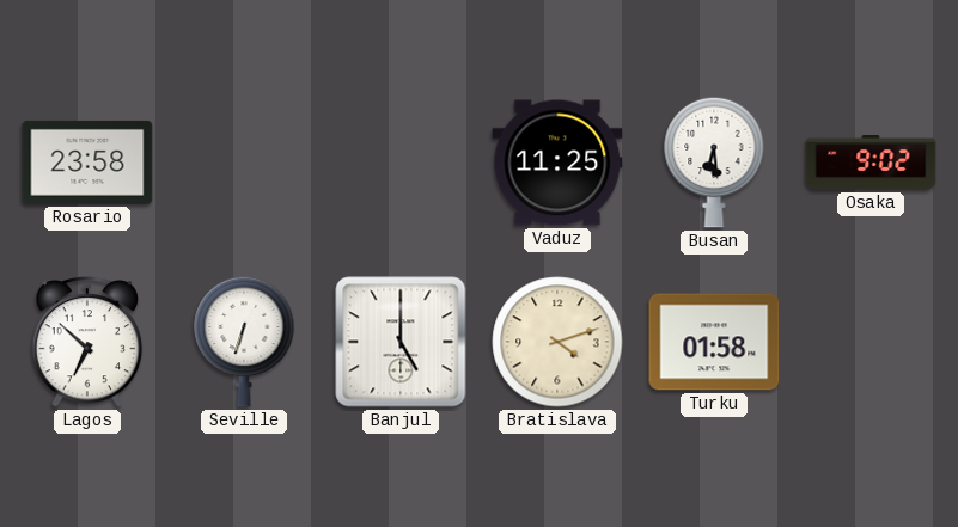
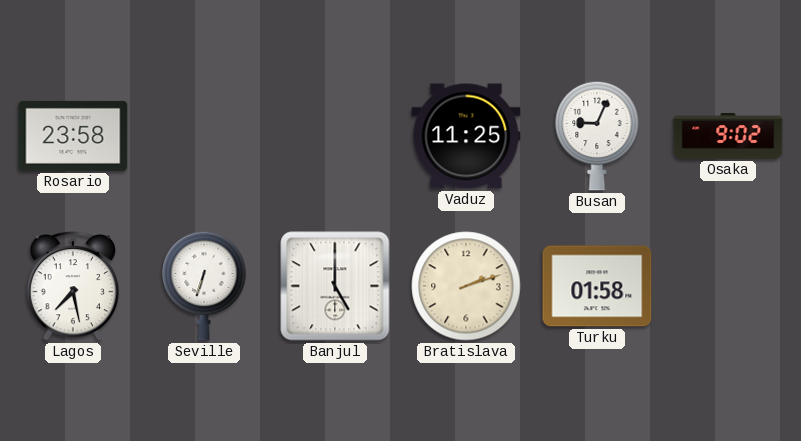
Busan: 6:29 -> 9:04 (597, 136)
Lagos: 6:52 -> 7:28 (73, 286)
Bratislava: 4:12 -> 2:12 (466, 286)
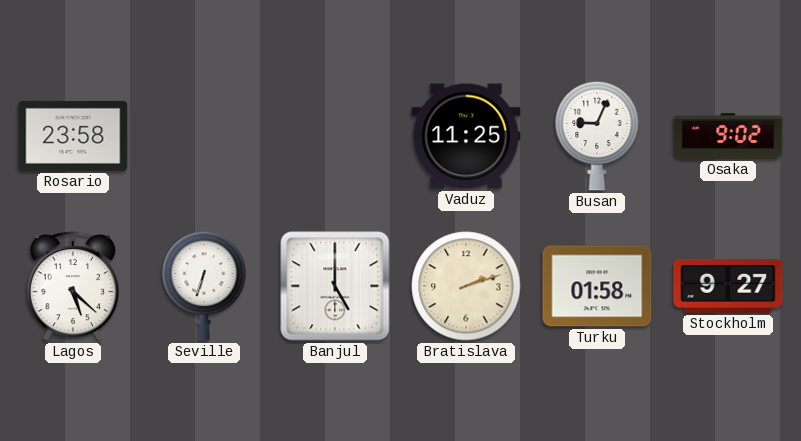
Lagos: 7:28 -> 5:22 (73, 286)
Stockholm: none -> 9:27 (728, 286)
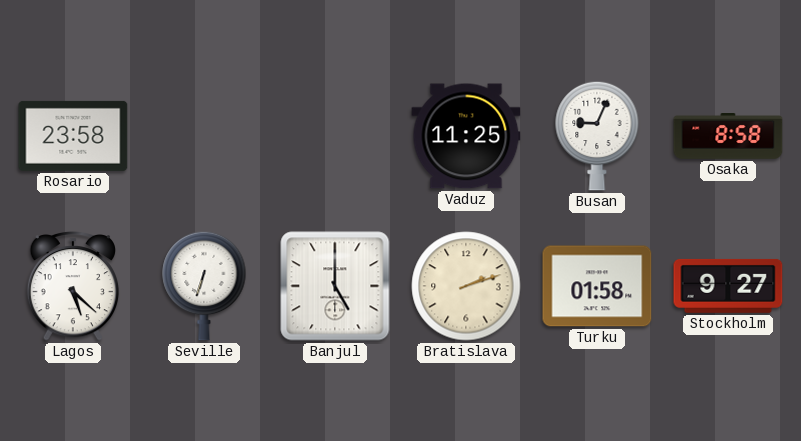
Osaka: 9:02 -> 8:58 (728, 137)
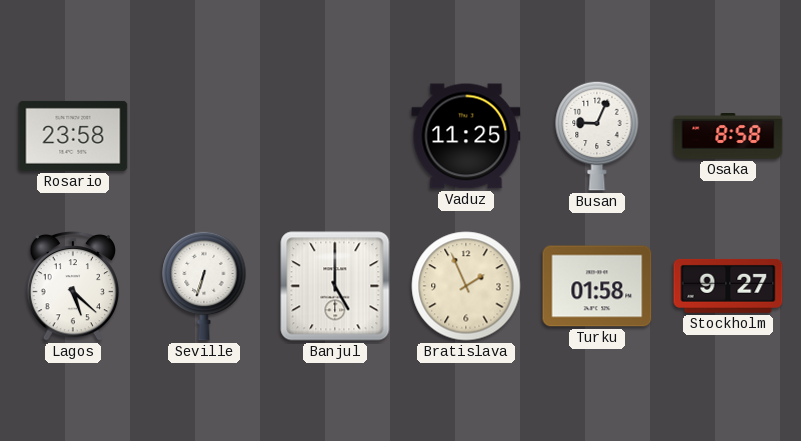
Bratislava: 2:12 -> 1:56 (466, 286)
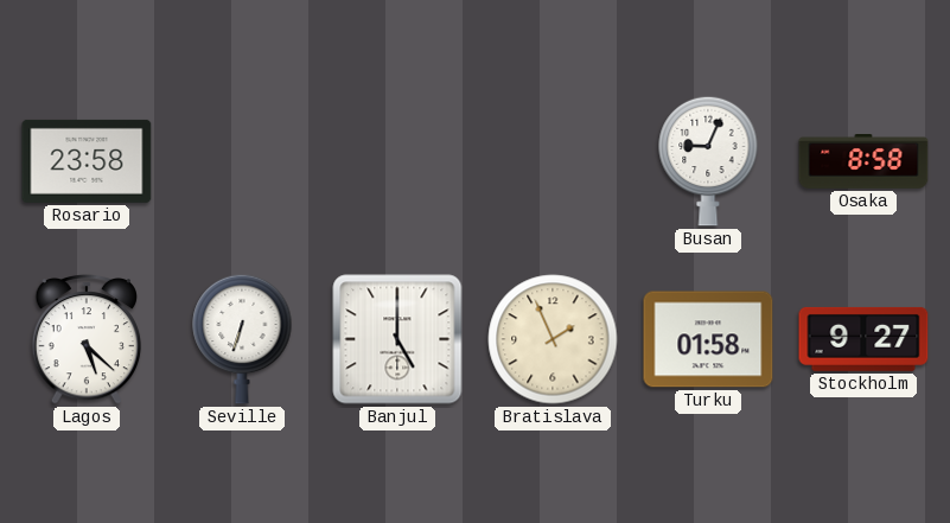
Vaduz: 11:25 -> none (466, 136)
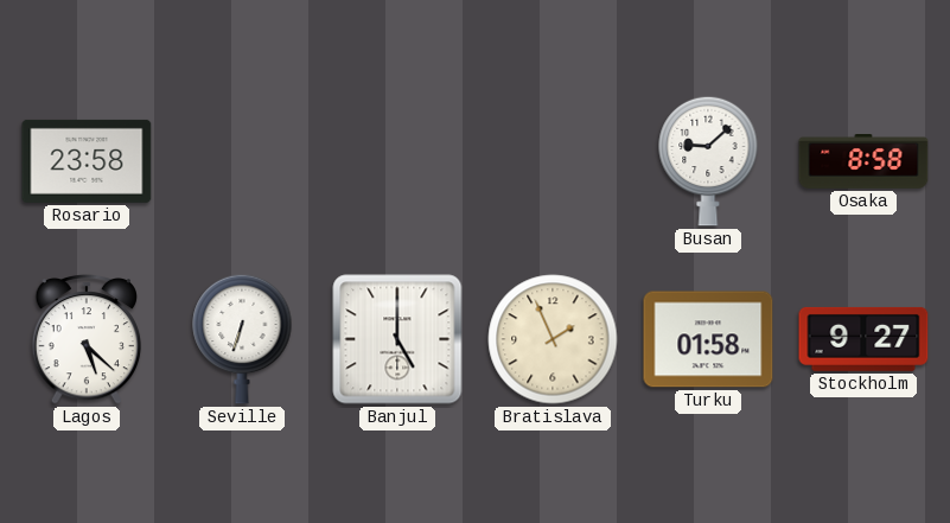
Busan: 9:04 -> 9:08 (708, 161)
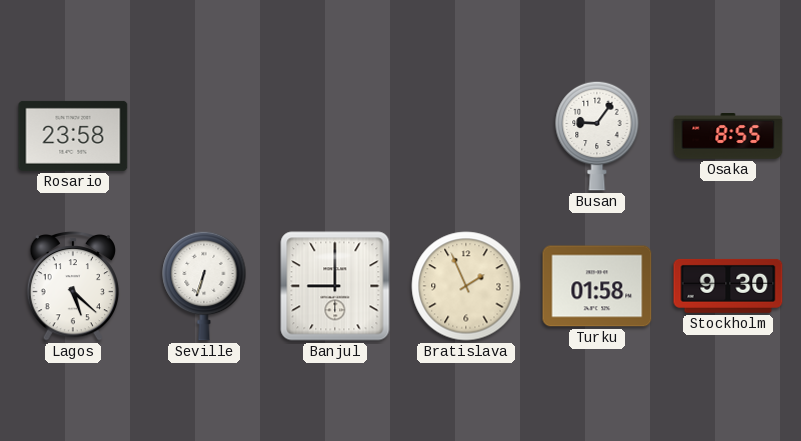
Busan: 9:08 -> 9:06 (597, 136)
Osaka: 8:58 -> 8:55 (728, 137)
Banjul: 5:00 -> 9:00 (335, 286)
Stockholm: 9:27 -> 9:30 (728, 286)
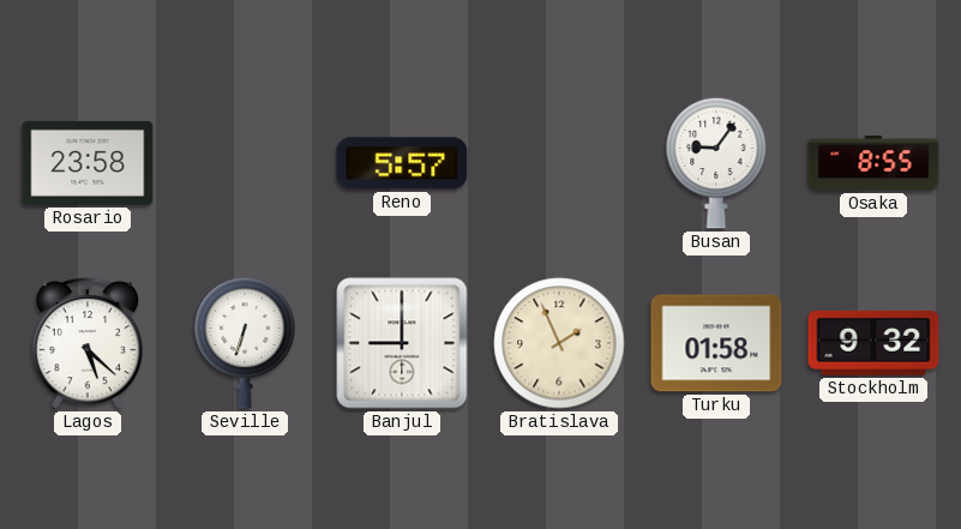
Reno: none -> 5:57 (402, 163)
Stockholm: 9:30 -> 9:32 (873, 343)
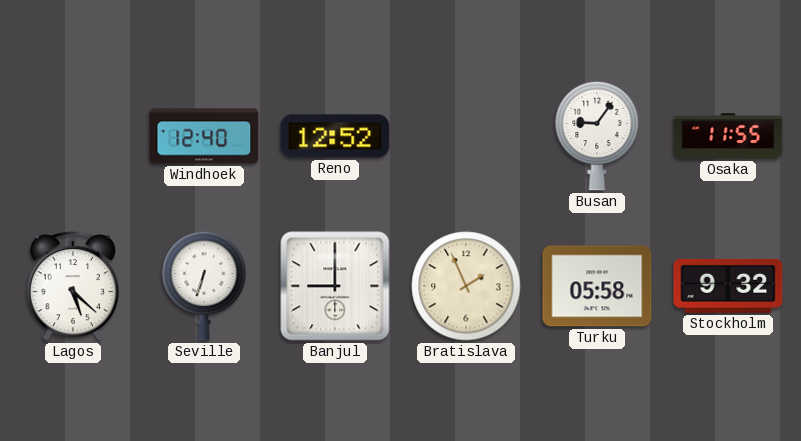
Rosario: 23:58 -> none (88, 163)
Windhoek: none -> 12:40 (204, 136)
Reno: 5:57 -> 12:52 (335, 136)
Osaka: 8:55 -> 11:55 (728, 137)
Turku: 01:58 -> 05:58 (597, 286)
